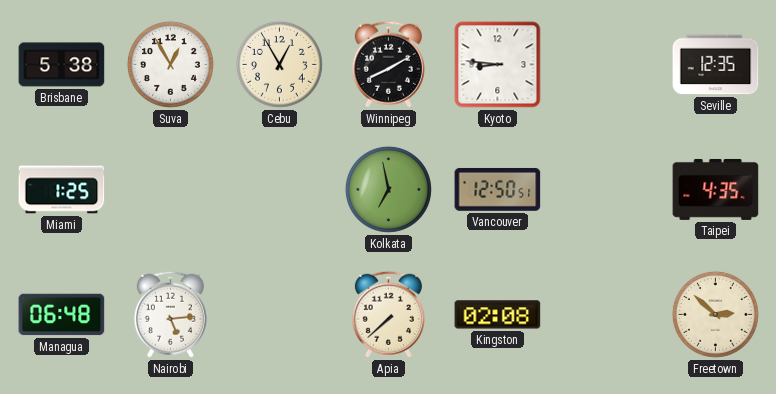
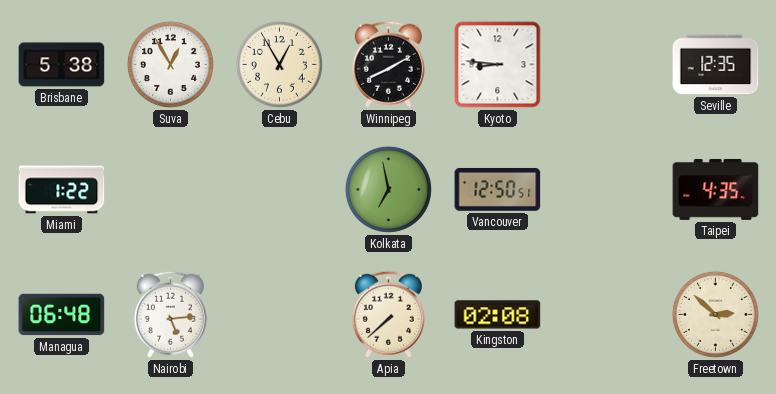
Miami: 1:25 -> 1:22 (62, 190)
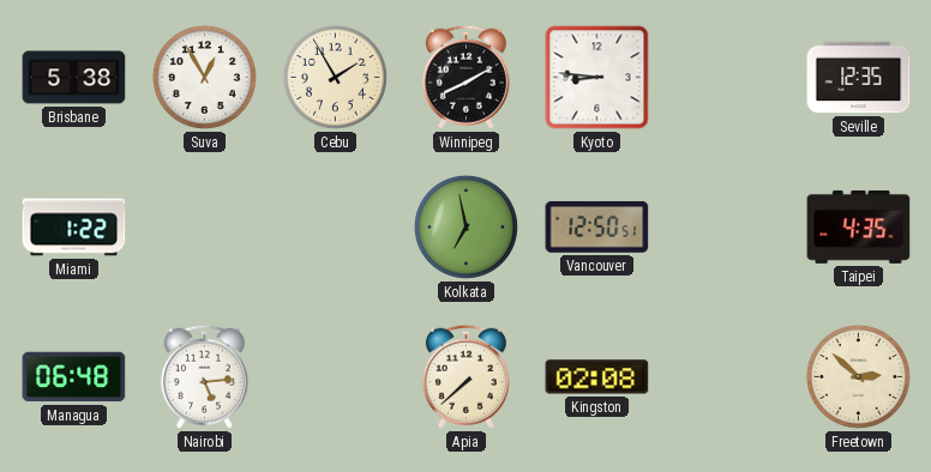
Cebu: 12:55 -> 1:55 (335, 77)
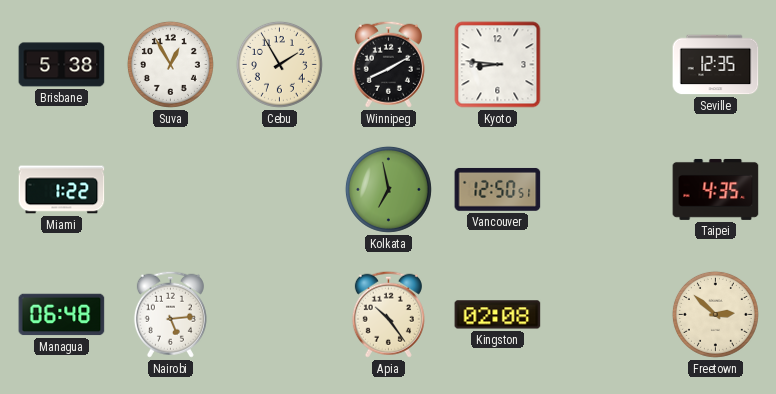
Apia: 7:38 -> 10:24 (388, 314)
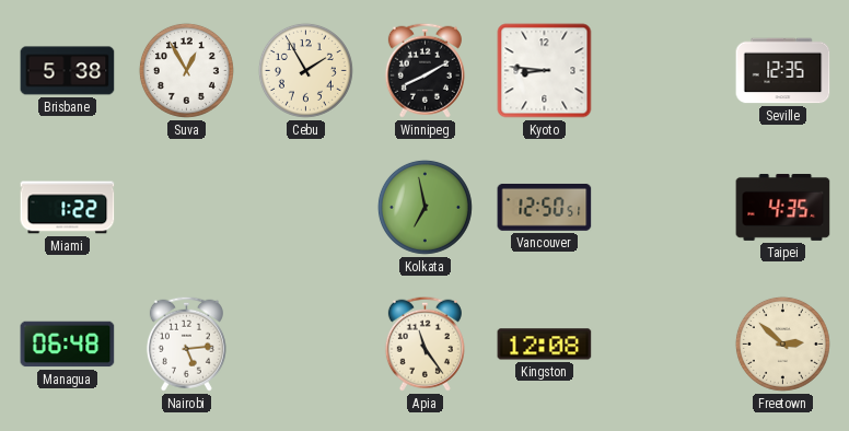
Apia: 10:24 -> 11:24 (425, 343)
Kingston: 02:08 -> 12:08 (545, 345)
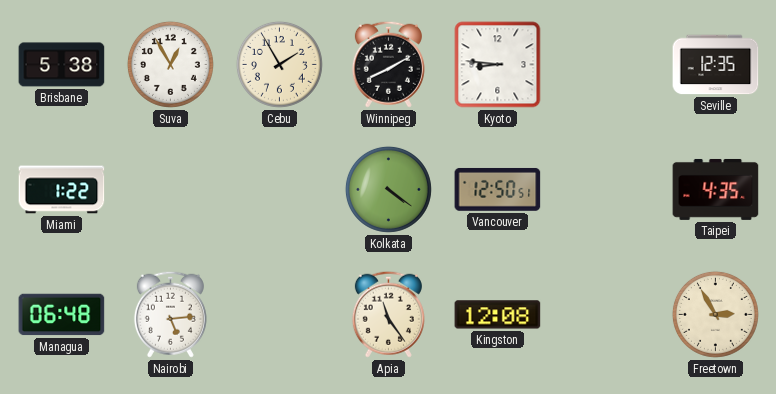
Kolkata: 6:58 -> 4:21 (388, 189)
Freetown: 2:52 -> 2:55 (715, 314)
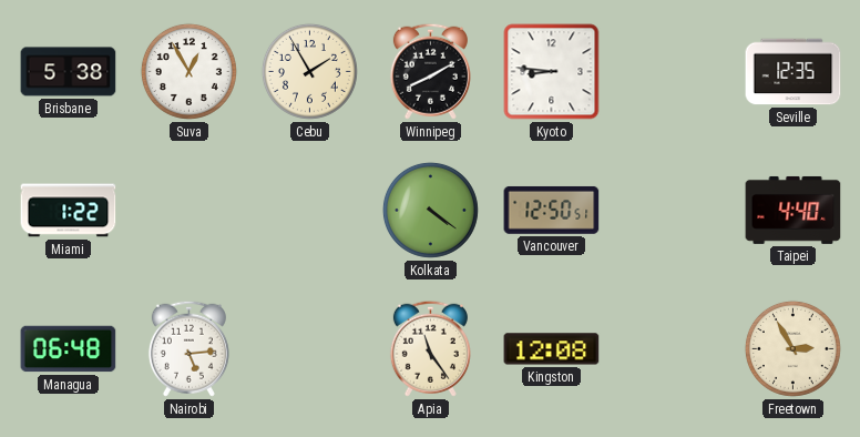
Taipei: 4:35 -> 4:40 (794, 210)
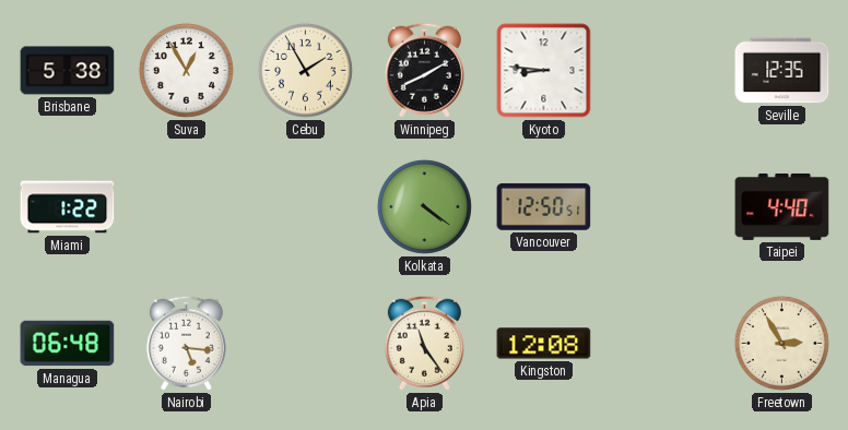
Nairobi: 5:14 -> 5:16 (186, 343)
